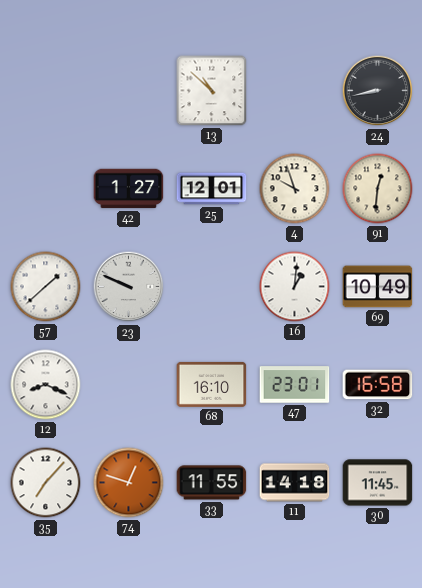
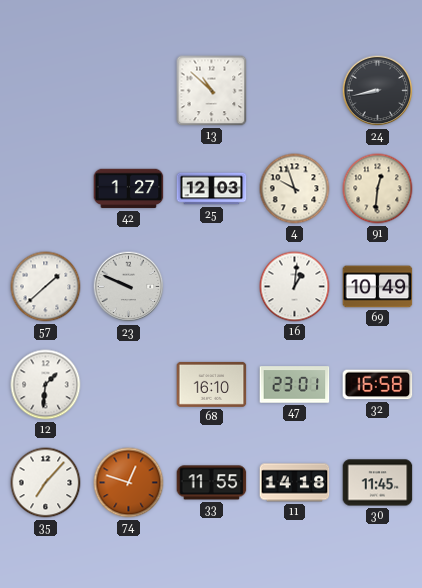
25: 12:01 -> 12:03 (212, 189)
12: 8:19 -> 1:31 (46, 385)
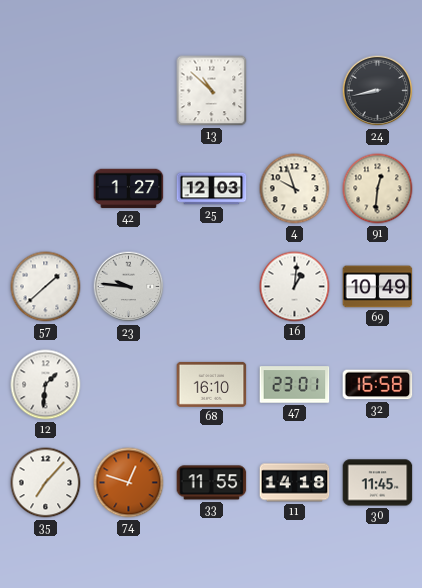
23: 9:49 -> 9:46 (129, 287)
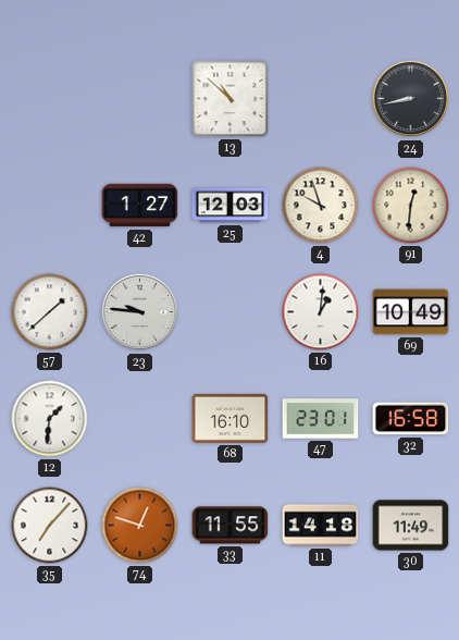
30: 11:45 -> 11:49 (411, 526)
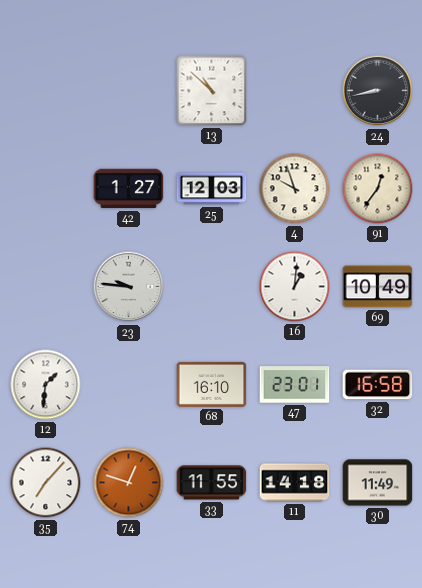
91: 12:31 -> 12:36 (378, 189)
57: 1:38 -> none (50, 312)
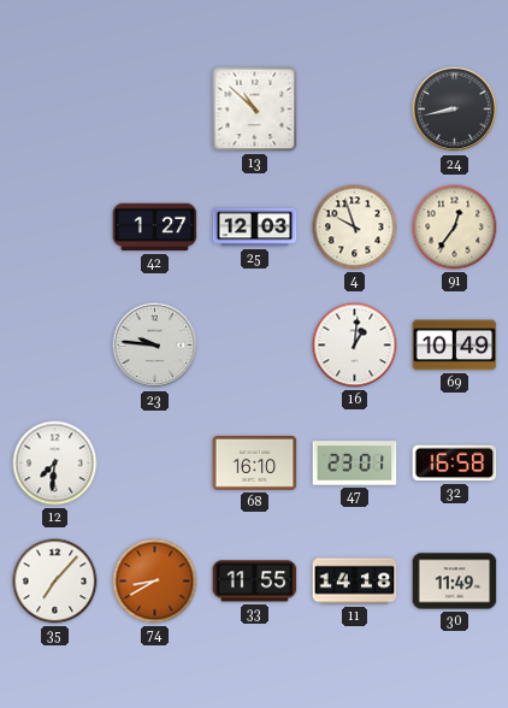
12: 1:31 -> 7:31 (55, 464)
74: 12:48 -> 8:40 (155, 582)
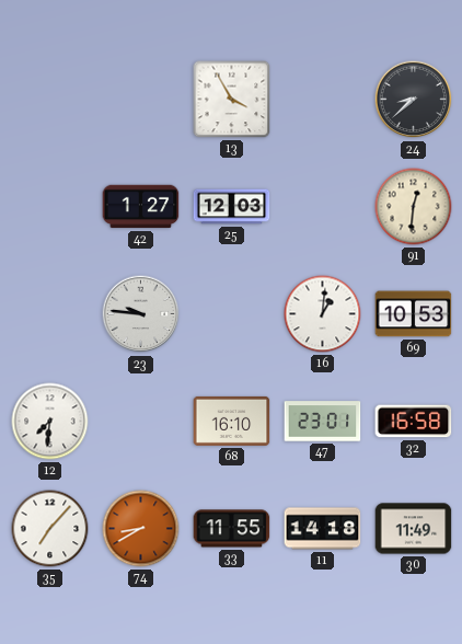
13: 10:52 -> 3:55 (232, 100)
24: 8:43 -> 8:38 (414, 100)
4: 9:57 -> none (355, 228)
91: 12:36 -> 12:31 (414, 207)
69: 10:49 -> 10:53 (414, 314)
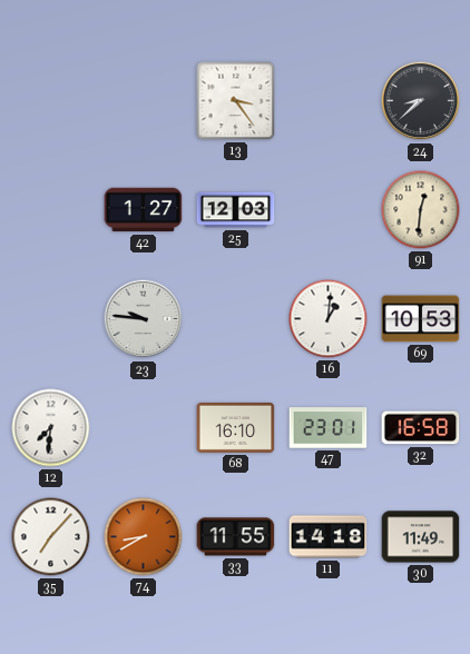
13: 3:55 -> 3:24 (236, 101)
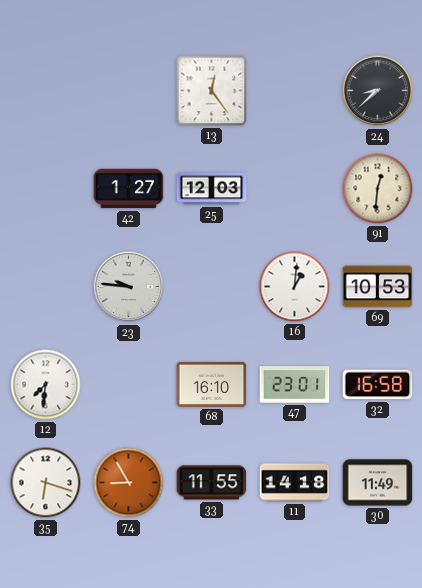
13: 3:24 -> 12:24 (212, 91)
35: 7:07 -> 6:18 (46, 483)
74: 8:40 -> 8:55 (129, 483)
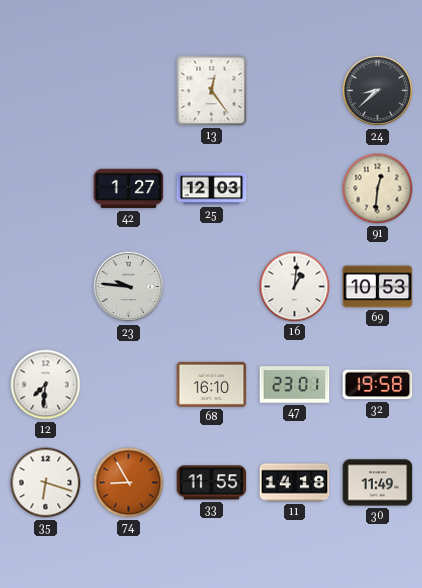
32: 16:58 -> 19:58 (378, 385)
